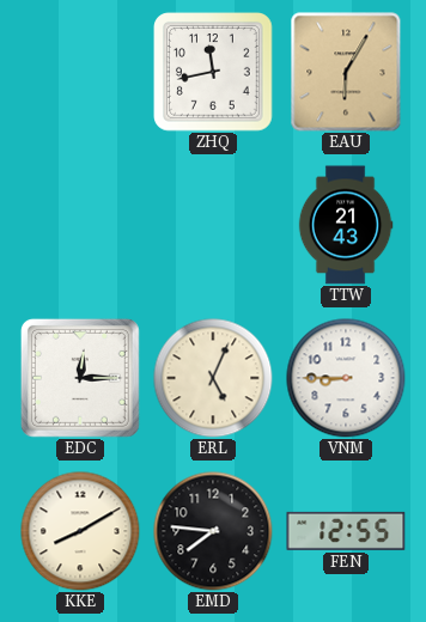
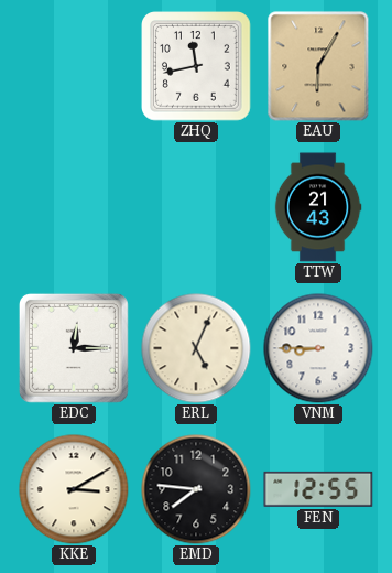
KKE: 8:10 -> 3:10 (74, 489)
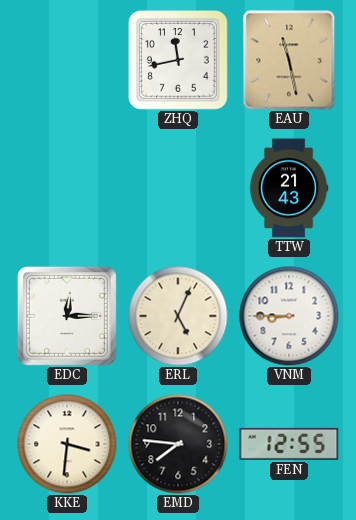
EAU: 6:05 -> 11:28 (289, 60)
KKE: 3:10 -> 3:31 (67, 444)
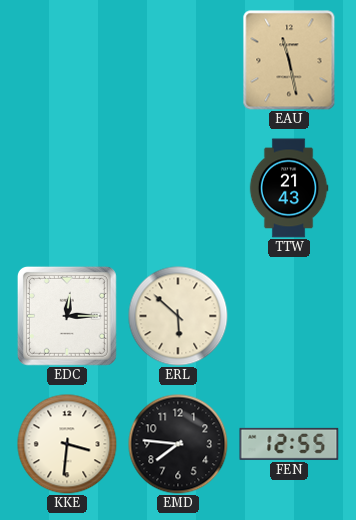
ZHQ: 11:43 -> none (179, 61)
ERL: 5:04 -> 5:52 (178, 316)
VNM: 8:45 -> none (289, 316)
